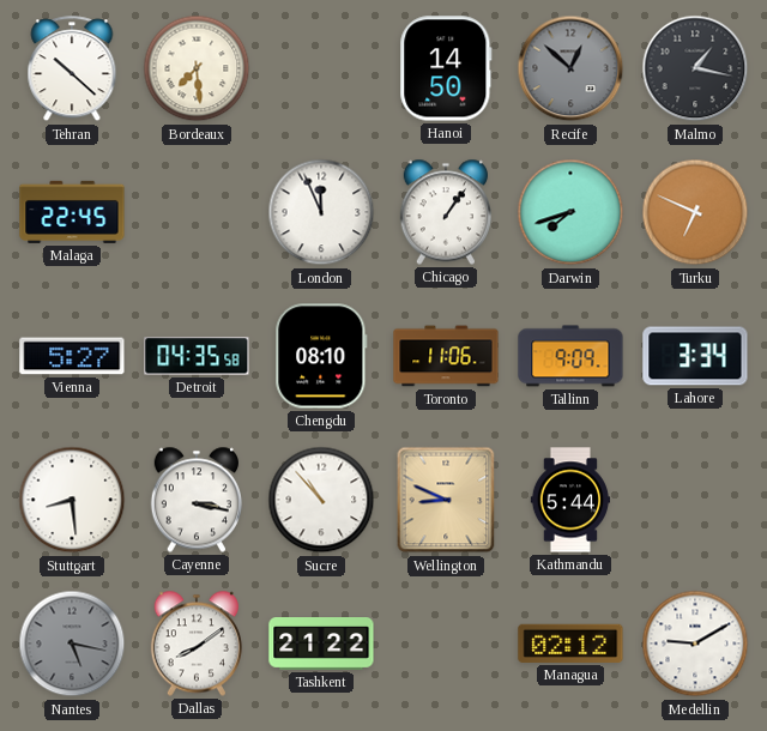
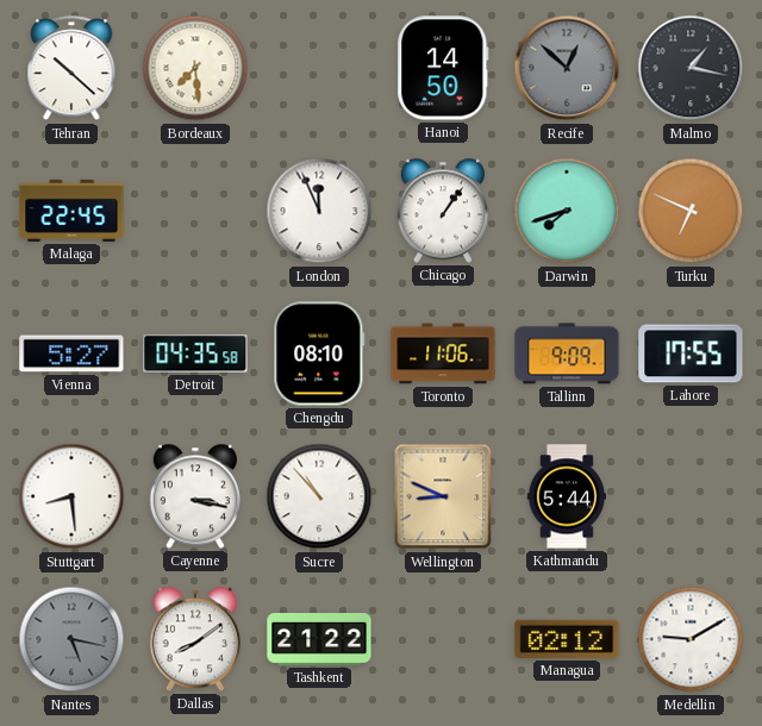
Lahore: 3:34 -> 17:55 (691, 353)
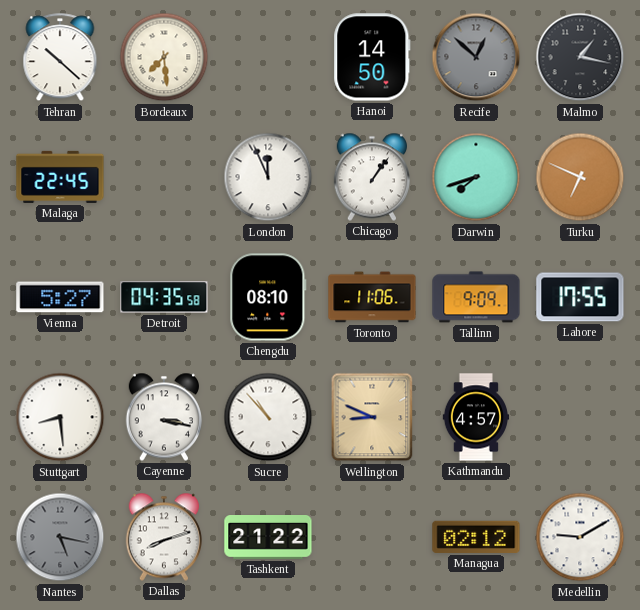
Kathmandu: 5:44 -> 4:57 (475, 417)
Dallas: 8:09 -> 8:12 (163, 537)
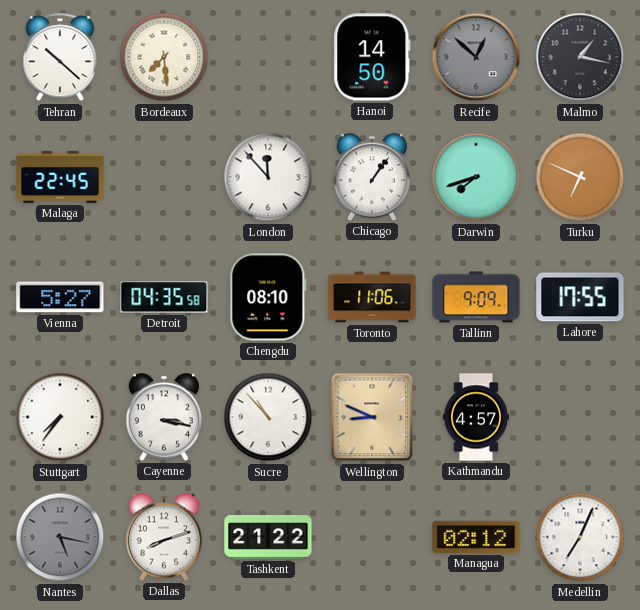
London: 11:56 -> 11:53 (268, 177)
Stuttgart: 8:29 -> 7:36 (60, 417)
Medellin: 9:10 -> 7:04 (580, 537)
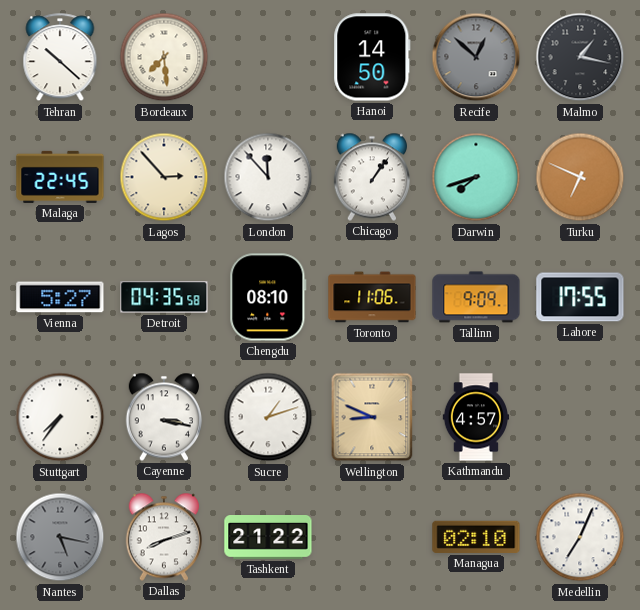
Lagos: none -> 2:53 (164, 177)
Sucre: 10:53 -> 1:12 (268, 417)
Managua: 02:12 -> 02:10 (476, 537)
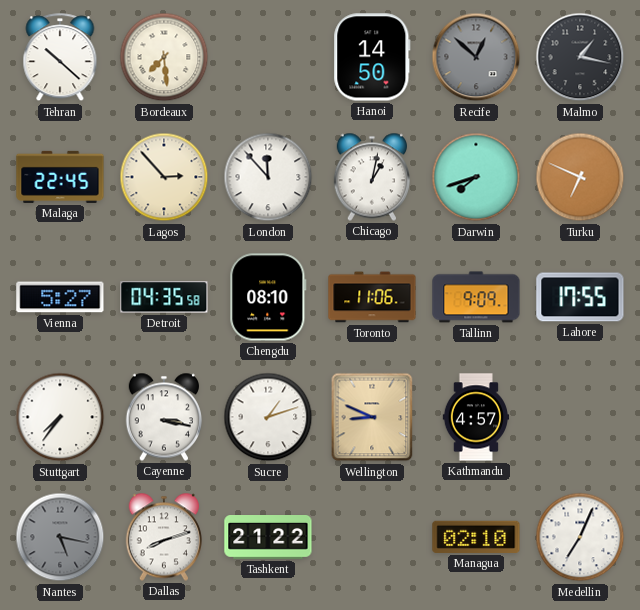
Chicago: 1:06 -> 1:02 (371, 177)
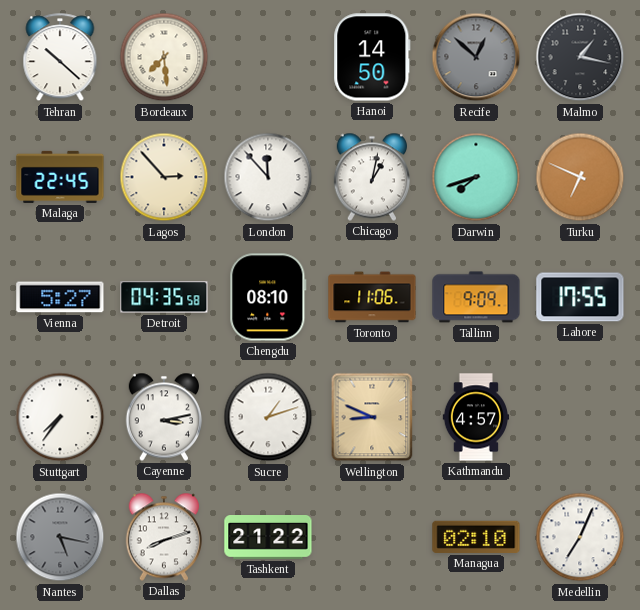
Cayenne: 3:17 -> 3:13 (163, 417)
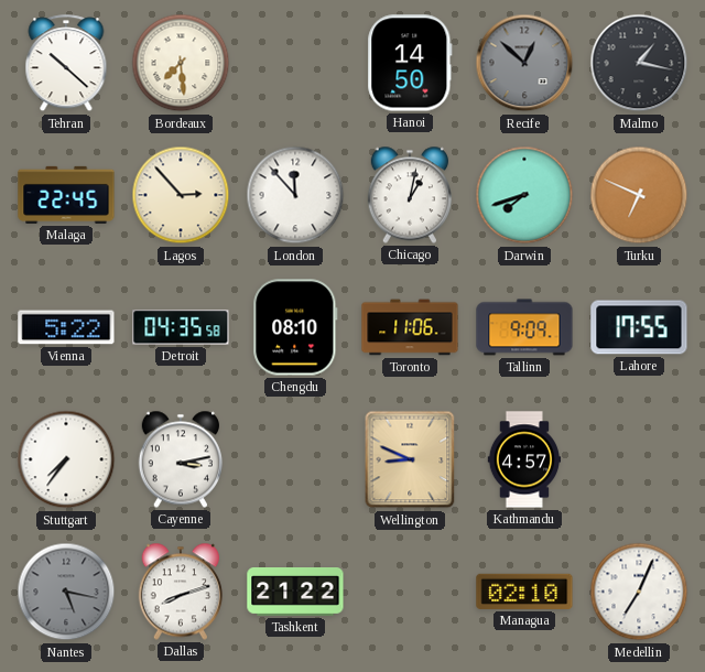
Vienna: 5:27 -> 5:22 (66, 327)
Sucre: 1:12 -> none (268, 417)
